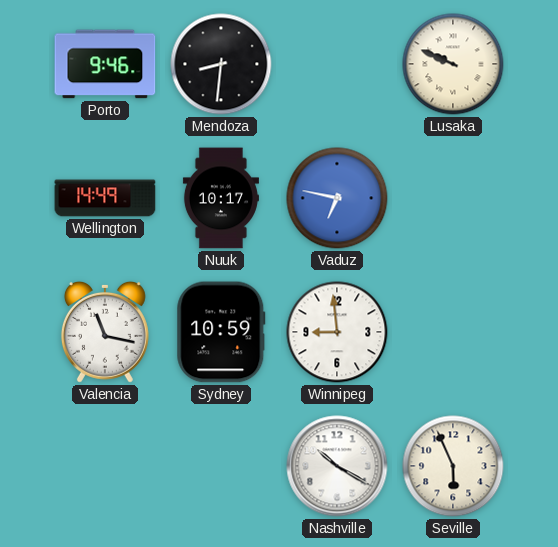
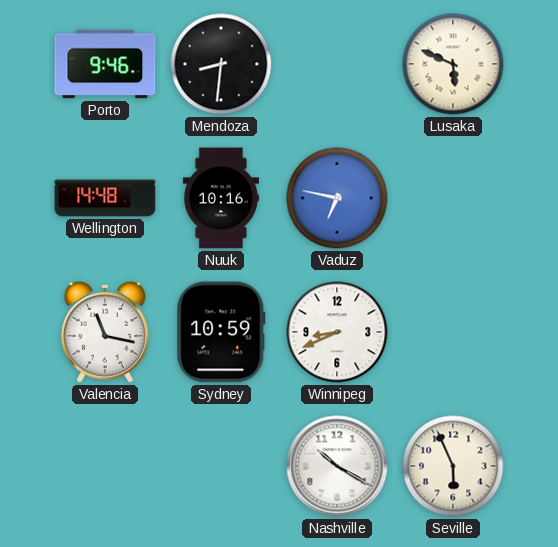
Lusaka: 9:49 -> 5:49 (453, 64)
Wellington: 14:49 -> 14:48 (105, 198)
Nuuk: 10:17 -> 10:16 (221, 198)
Winnipeg: 8:59 -> 8:41 (337, 332)
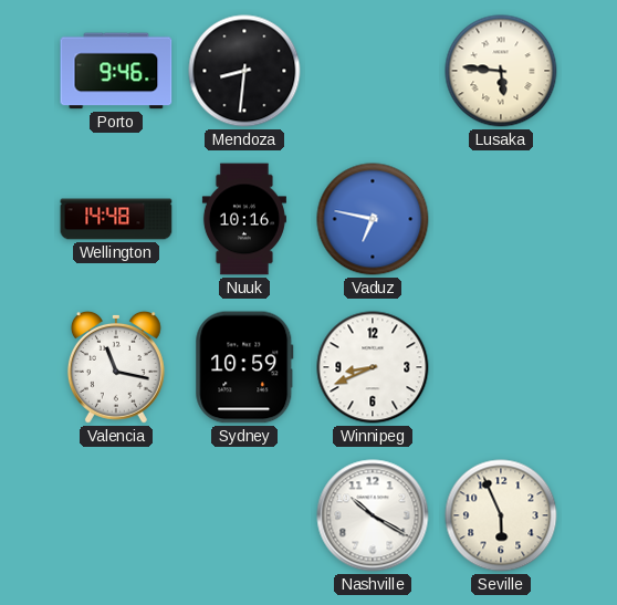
Lusaka: 5:49 -> 5:46 (501, 71)
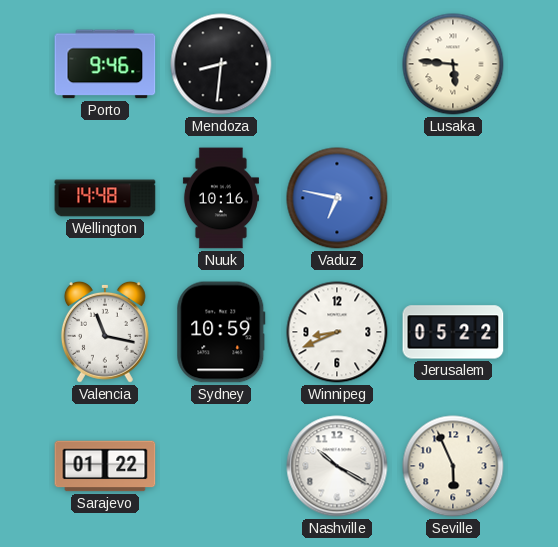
Jerusalem: none -> 05:22 (453, 332)
Sarajevo: none -> 01:22 (105, 466)
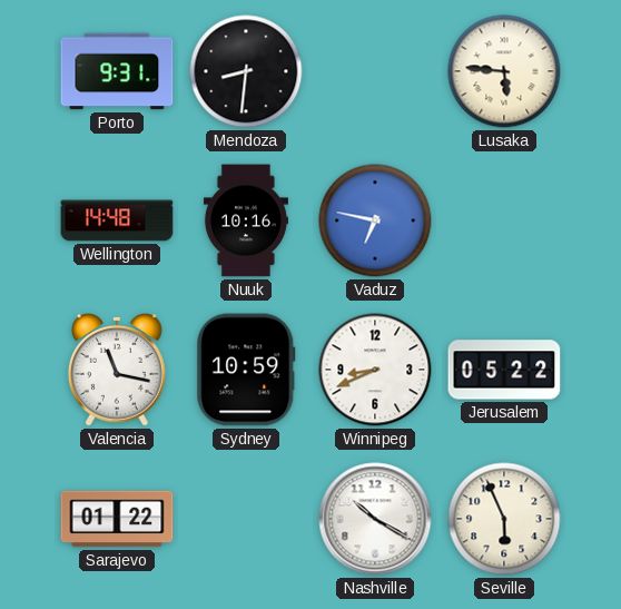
Porto: 9:46 -> 9:31 (117, 71)
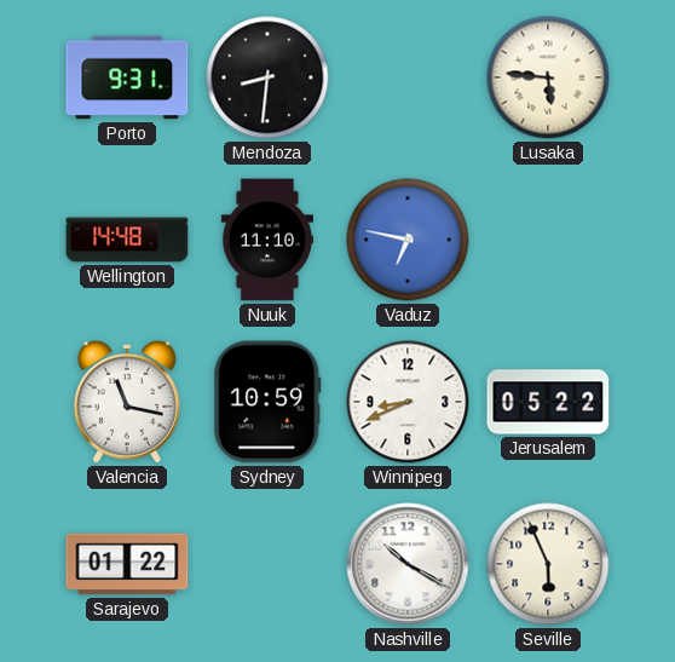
Nuuk: 10:16 -> 11:10 (267, 240)
